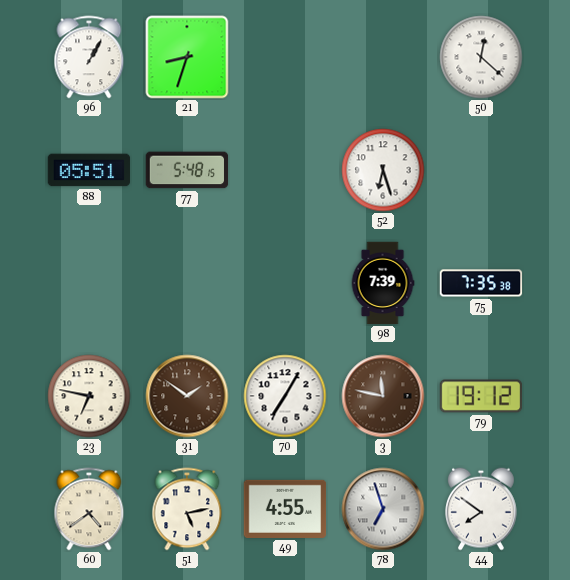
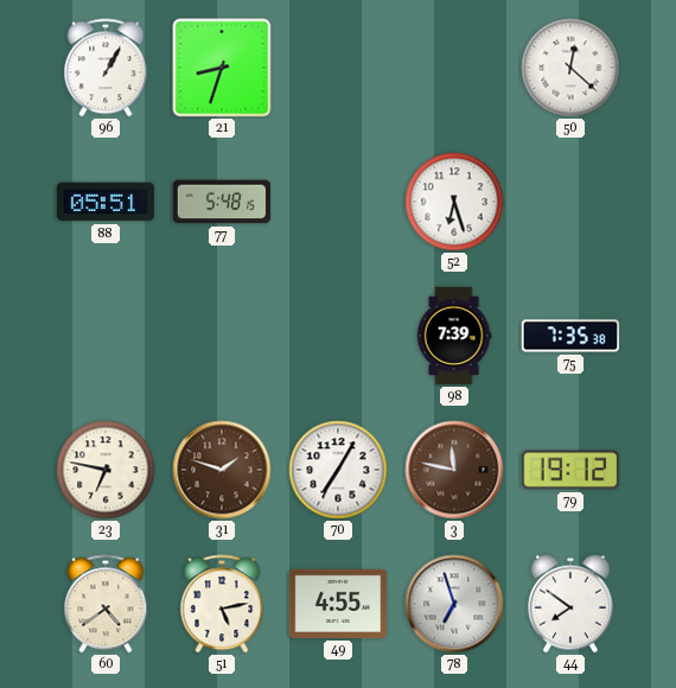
31: 1:51 -> 1:48 (222, 470)
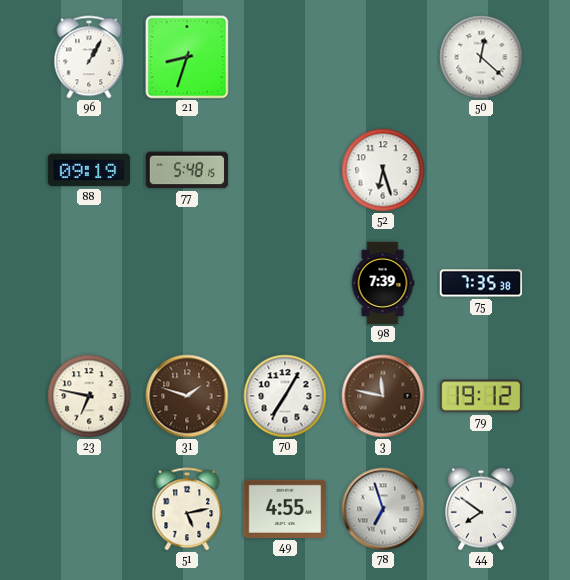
88: 05:51 -> 09:19 (89, 170)
60: 4:39 -> none (106, 604)
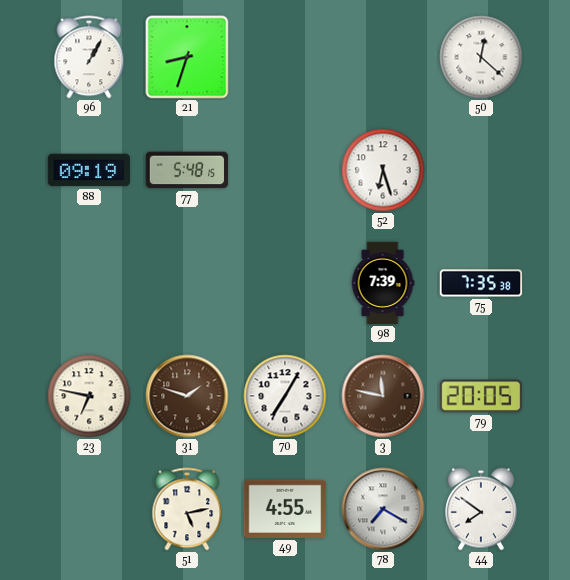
79: 19:12 -> 20:05 (481, 396)
78: 6:57 -> 7:20 (383, 509)
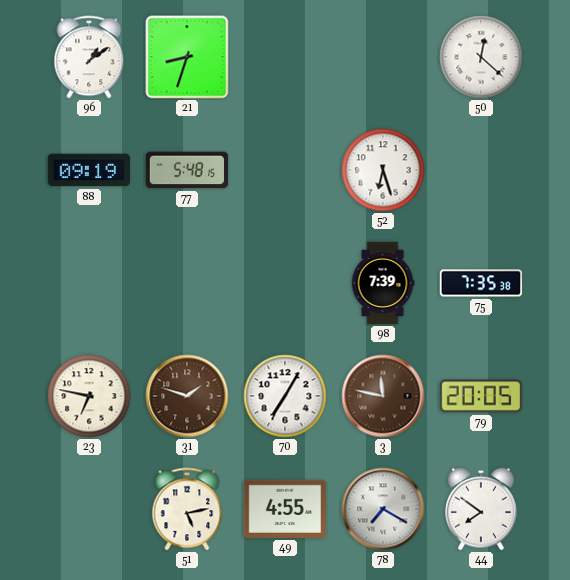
96: 1:05 -> 1:09 (89, 57)
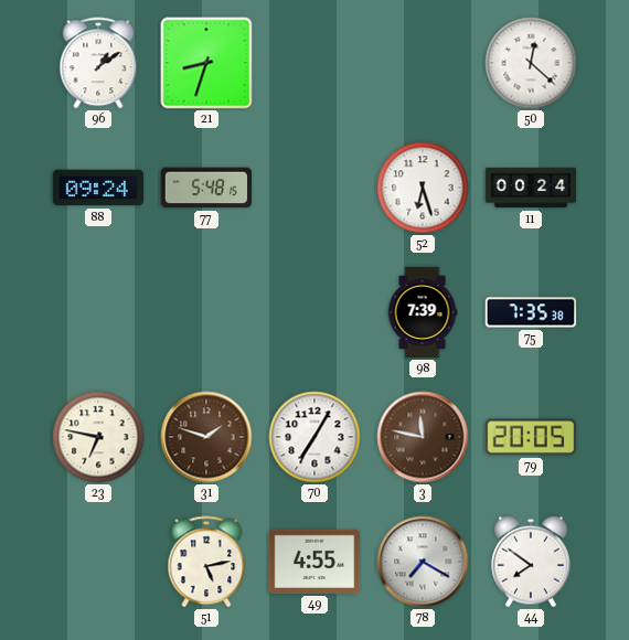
88: 09:19 -> 09:24 (98, 188)
11: none -> 00:24 (531, 188)
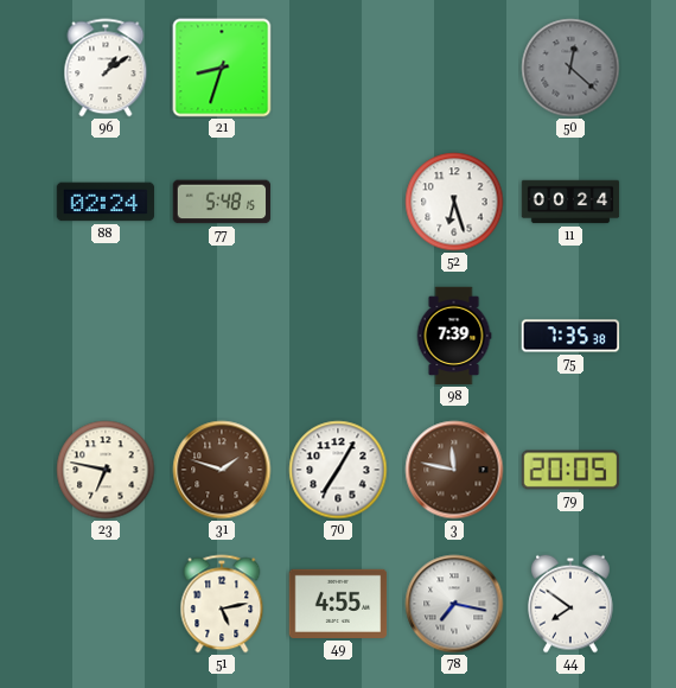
50 dial: white -> grey (570, 68)
88: 09:24 -> 02:24 (106, 202)
78: 7:20 -> 7:17 (454, 604)
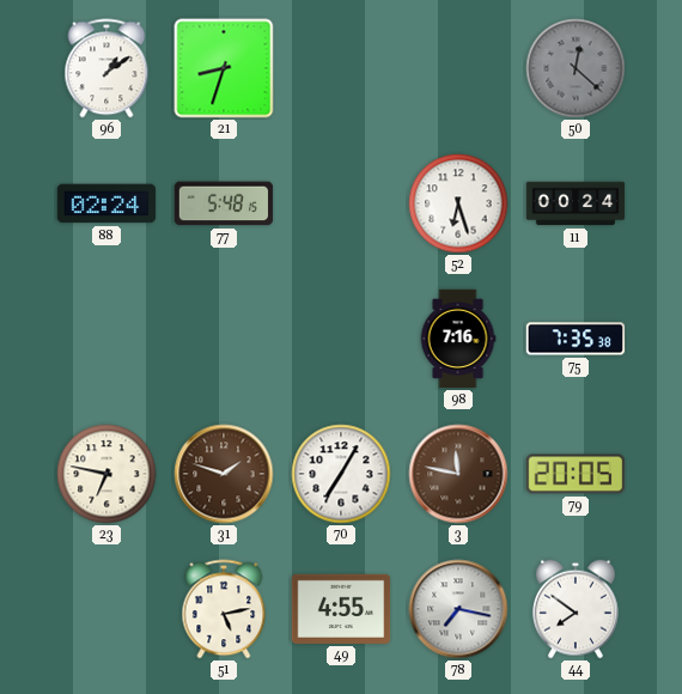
98: 7:39 -> 7:16 (458, 339)
